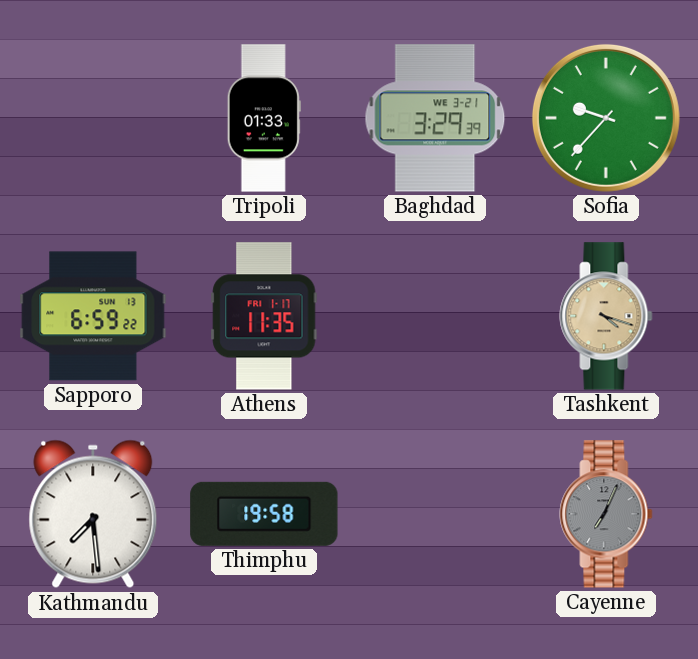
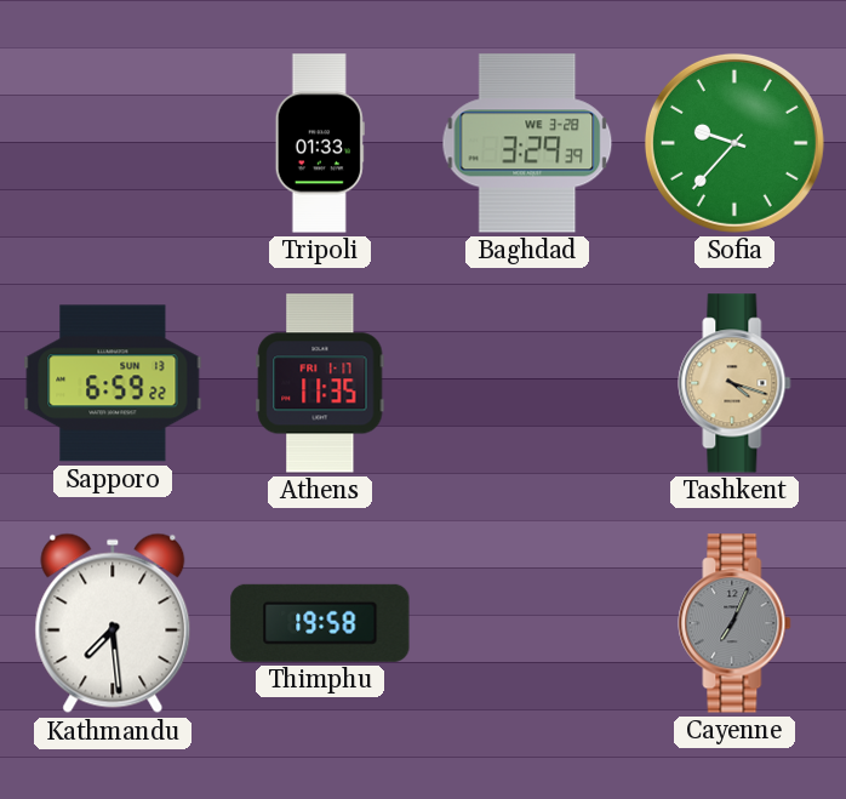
Baghdad date: WE 3-21 -> WE 3-28 (527, 143)
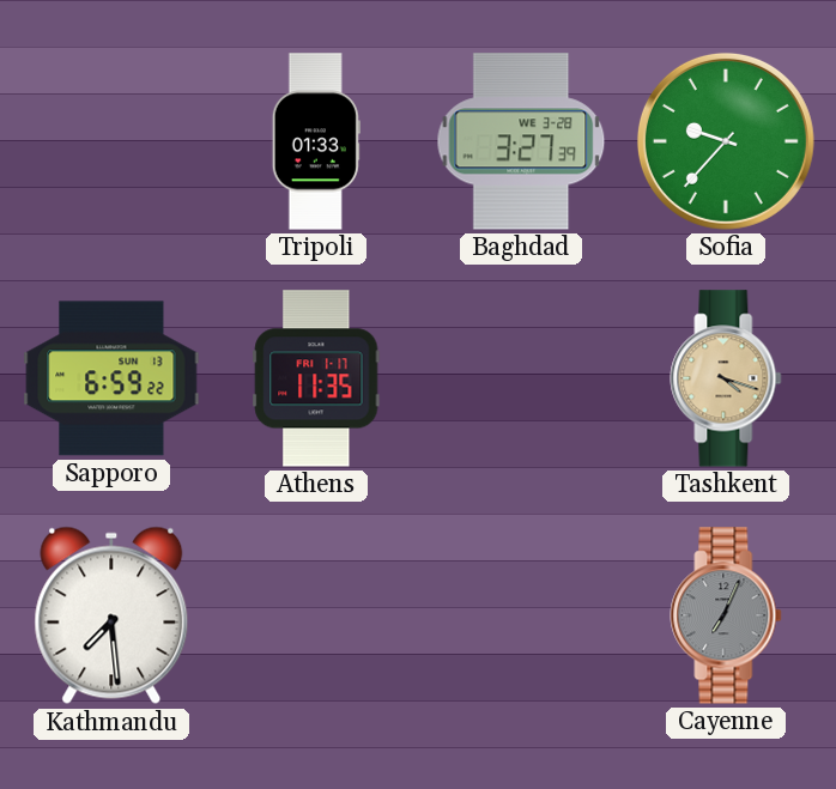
Baghdad: 3:29 -> 3:27 (521, 141)
Thimphu: 19:58 -> none (320, 623)
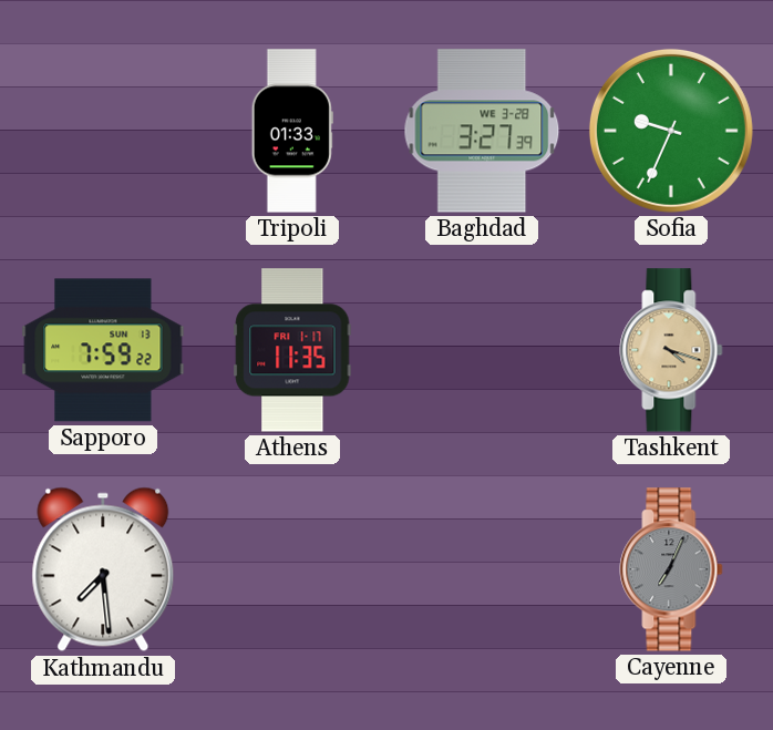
Sofia: 9:37 -> 9:34 (671, 131)
Sapporo: 6:59 -> 7:59 (103, 350)
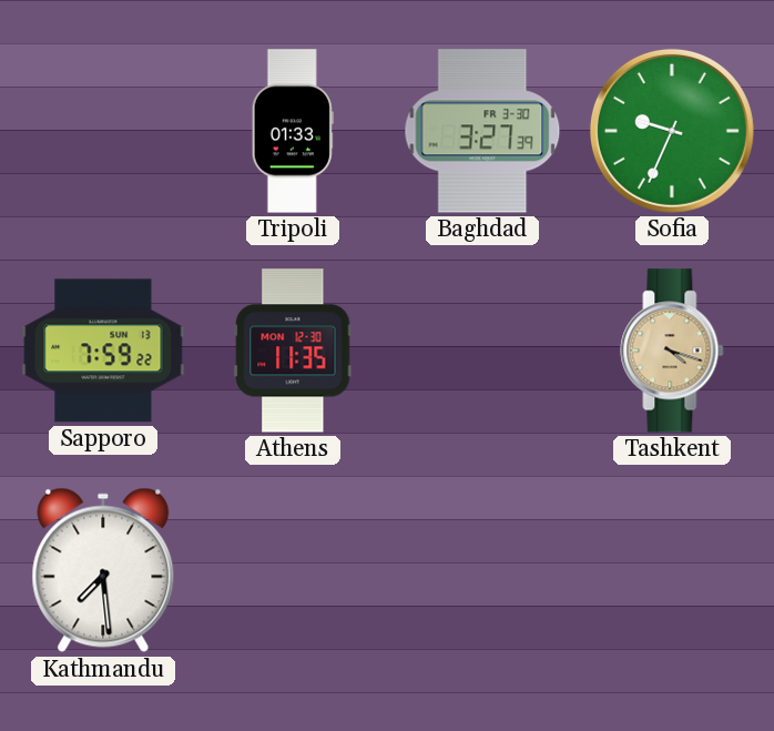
Baghdad date: WE 3-28 -> FR 3-30 (482, 131)
Athens date: FRI 1-17 -> MON 12-30 (293, 351)
Cayenne: 7:04 -> none (671, 569)
